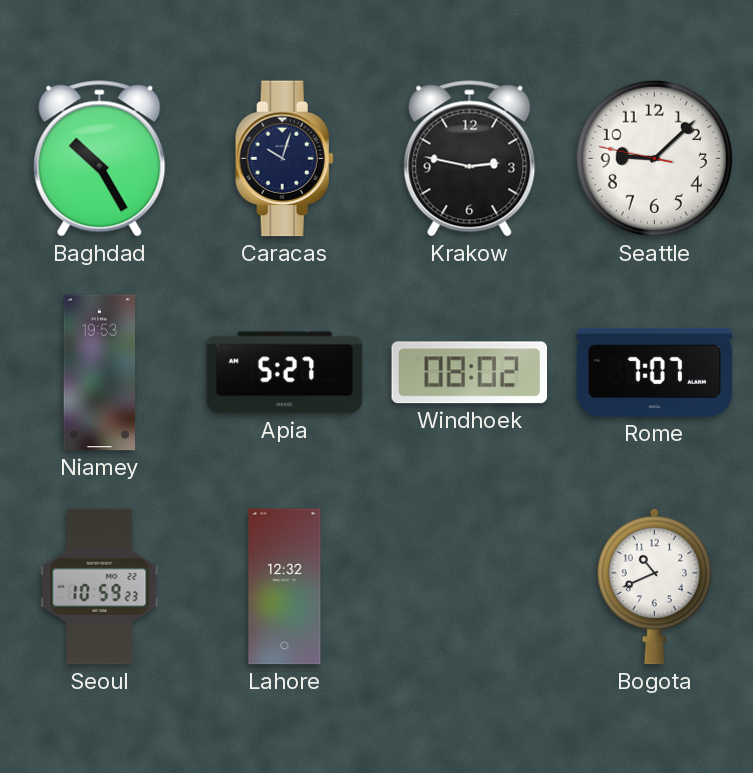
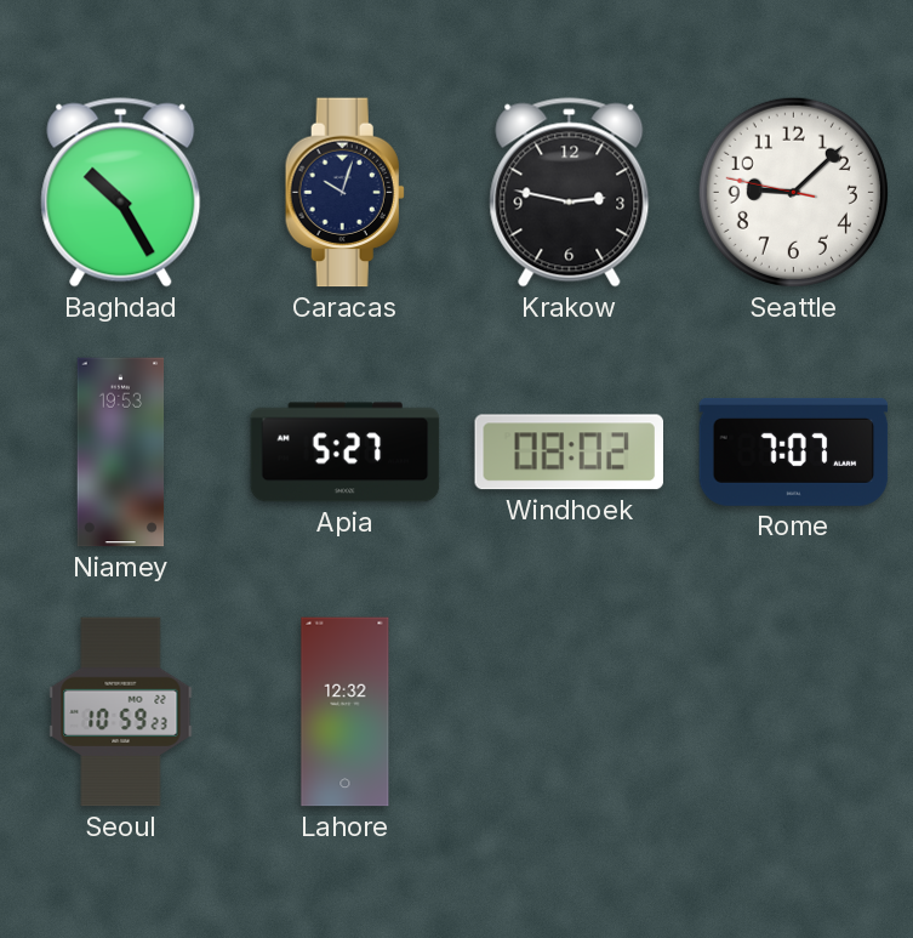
Bogota: 10:41 -> none (654, 586)
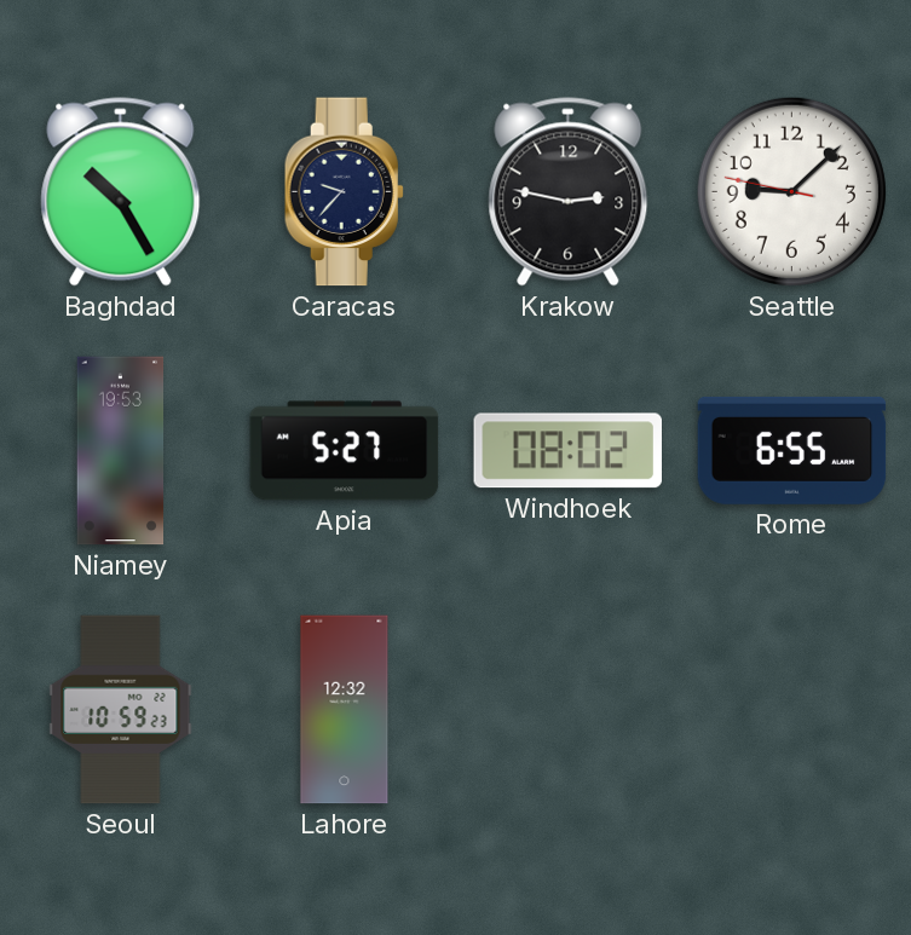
Caracas: 10:03 -> 9:37 (344, 192)
Rome: 7:07 -> 6:55 (792, 450)
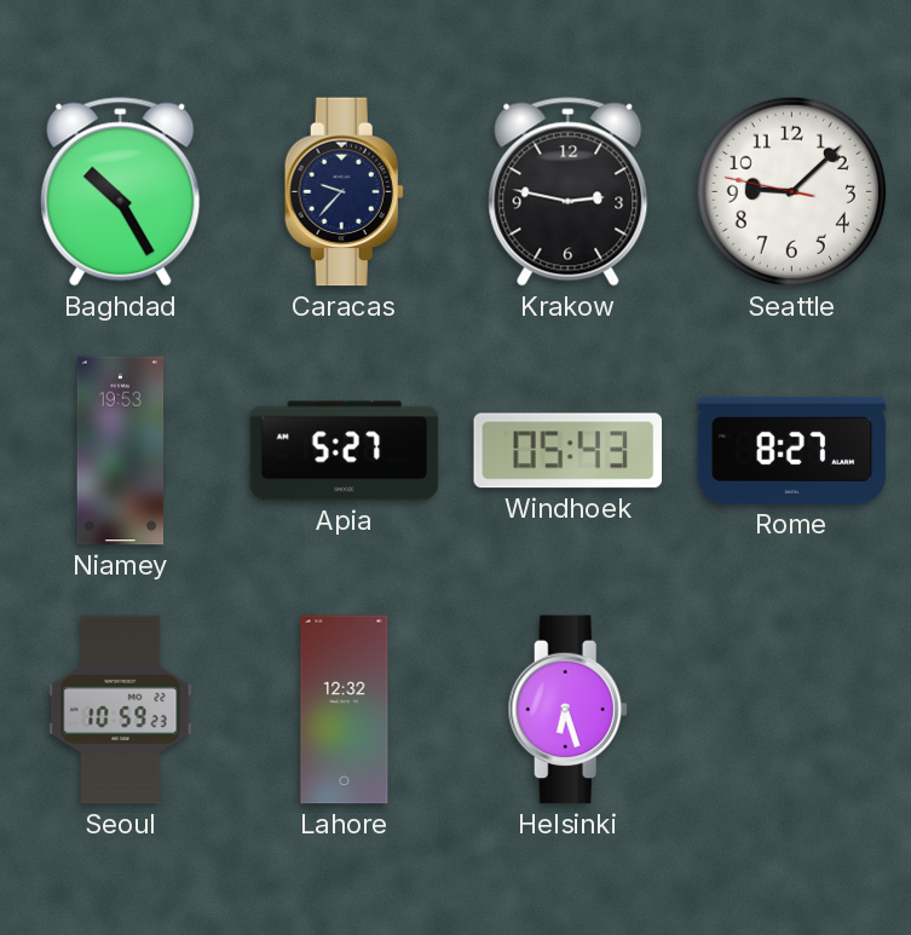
Windhoek: 08:02 -> 05:43 (567, 451)
Rome: 6:55 -> 8:27 (792, 450)
Helsinki: none -> 6:27 (567, 710)
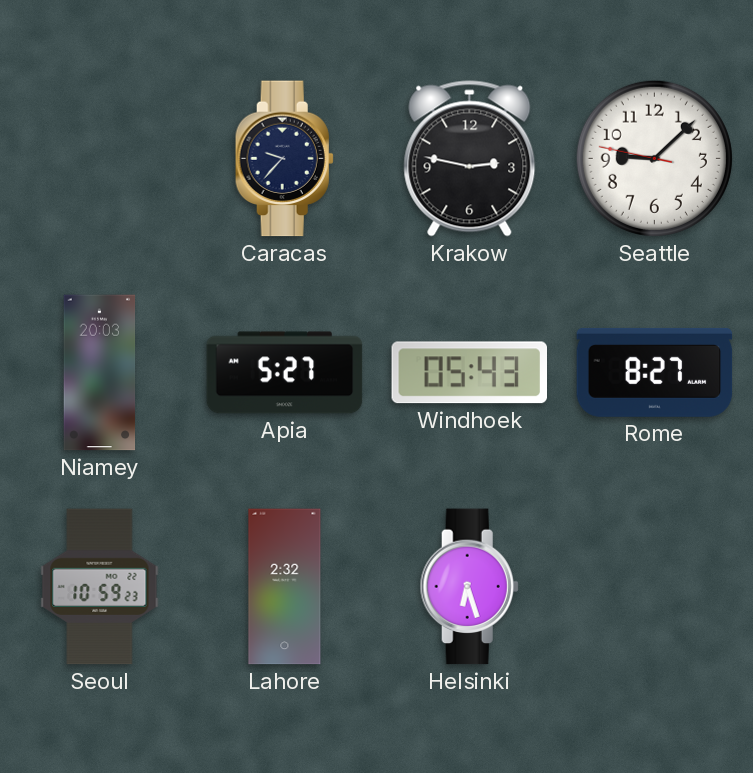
Baghdad: 10:25 -> none (121, 192)
Niamey: 19:53 -> 20:03 (100, 373)
Lahore: 12:32 -> 2:32 (285, 587)
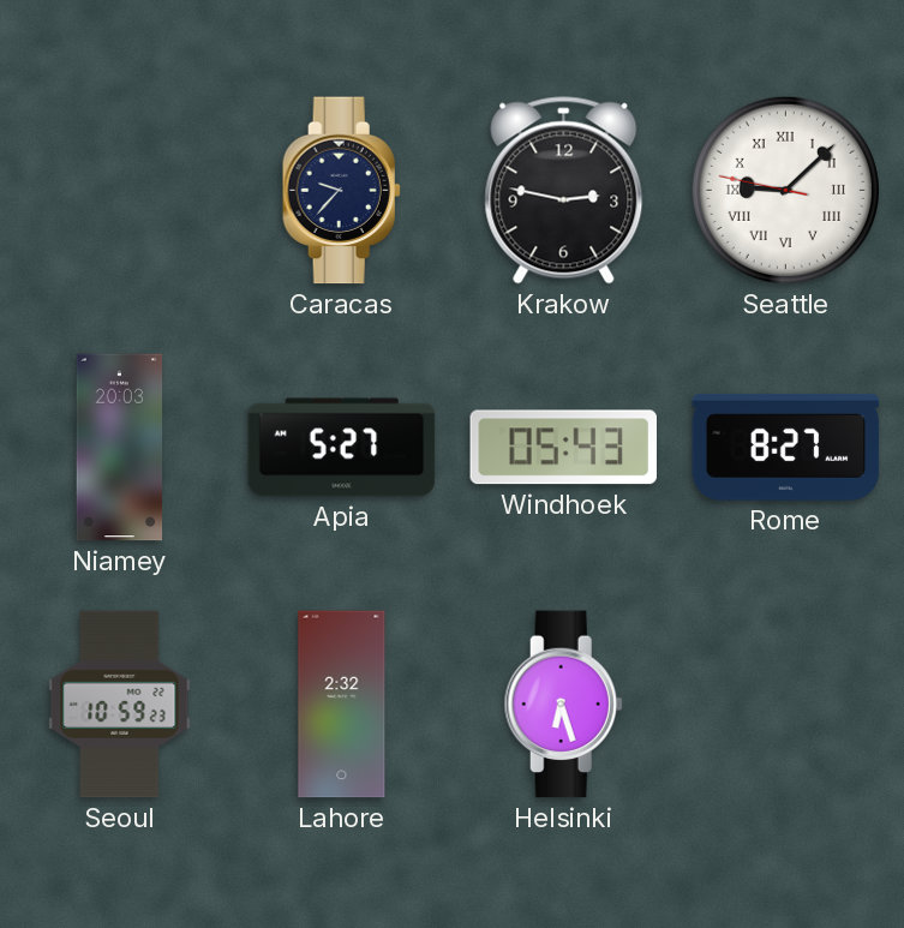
Seattle numerals: Arabic -> Roman (785, 190)
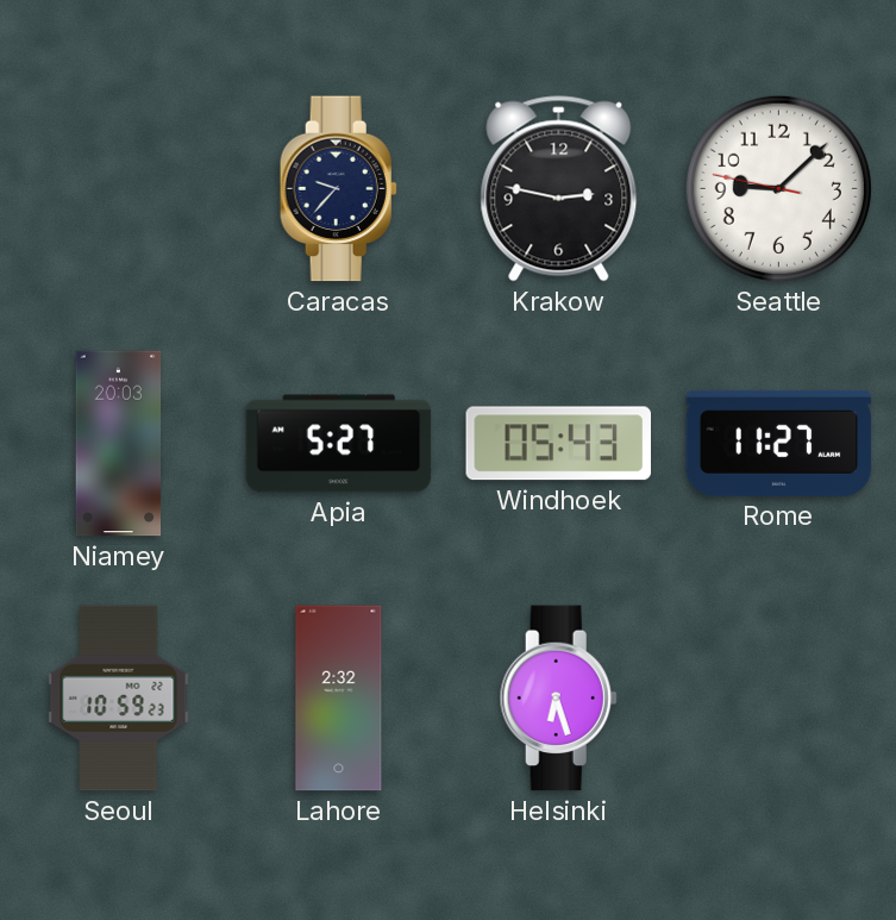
Seattle numerals: Roman -> Arabic (778, 188)
Rome: 8:27 -> 11:27 (779, 443)
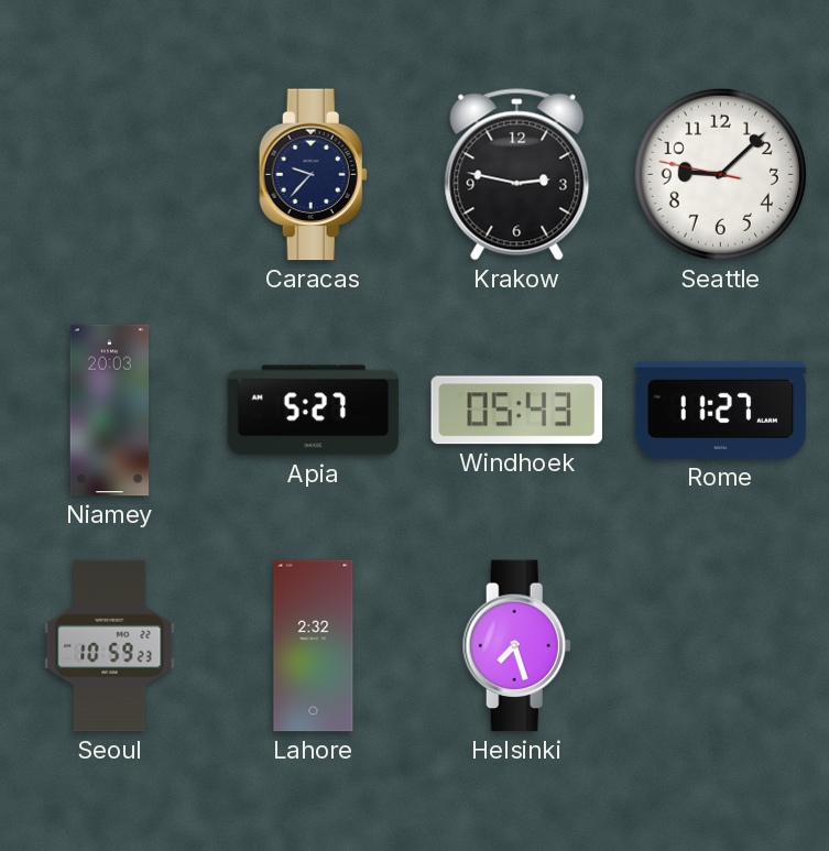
Helsinki: 6:27 -> 7:27 (516, 646)
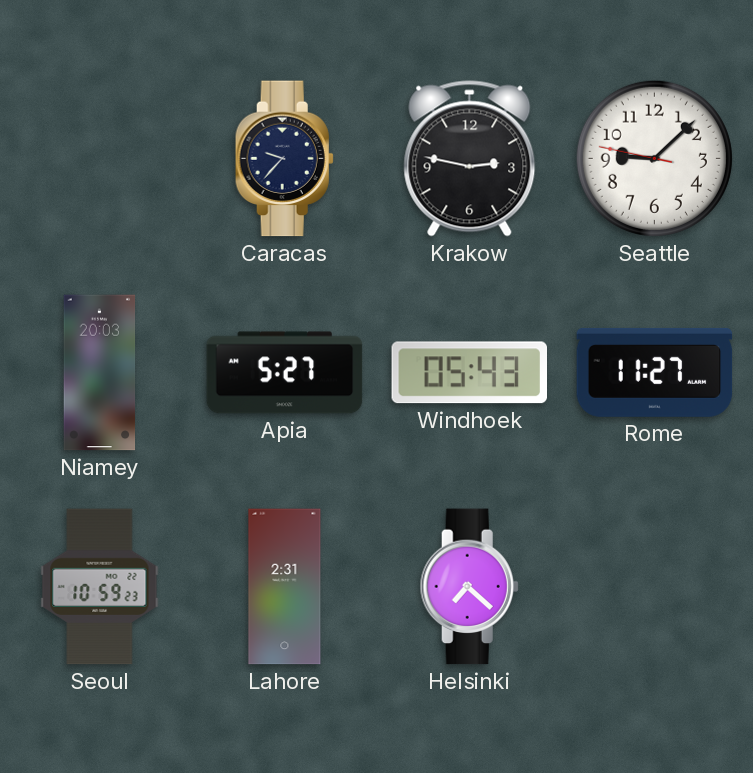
Lahore: 2:32 -> 2:31 (285, 587)
Helsinki: 7:27 -> 7:22 (469, 587)
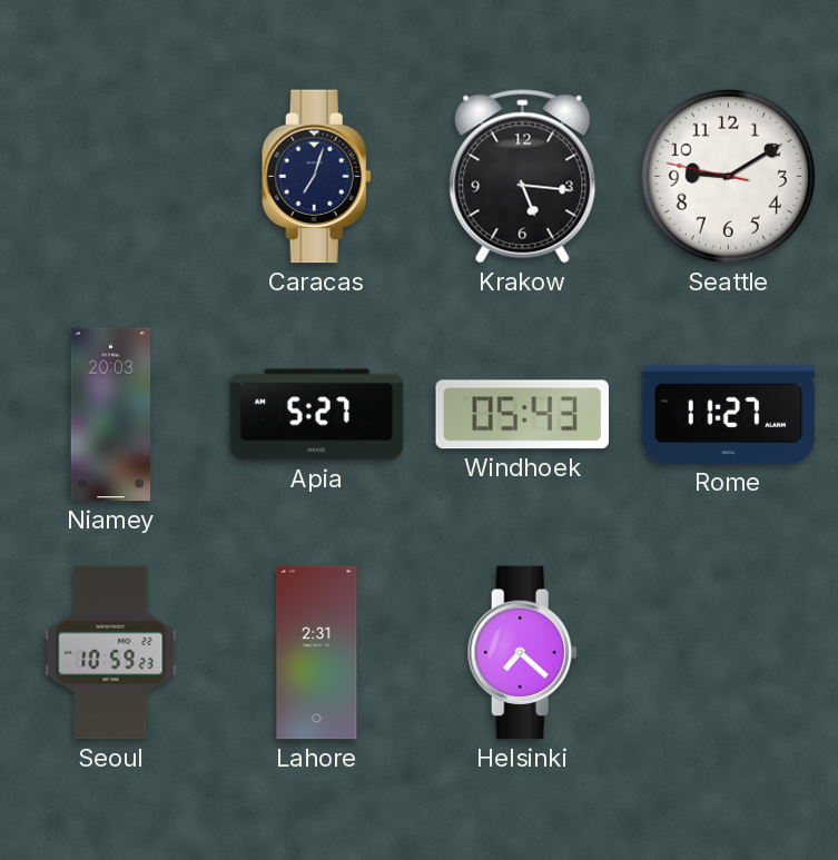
Caracas: 9:37 -> 7:03 (316, 177)
Krakow: 2:47 -> 5:16 (523, 177)
Seattle: 9:07 -> 9:09 (728, 176)
